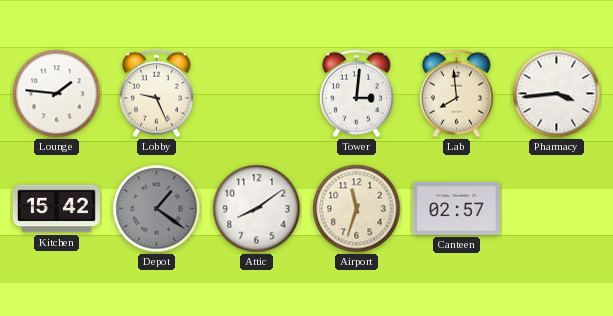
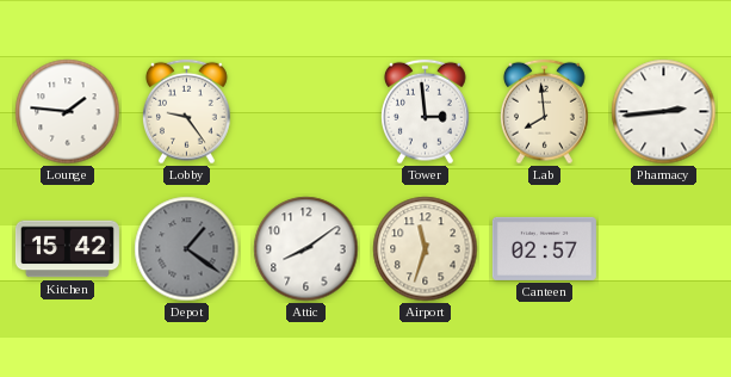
Lobby: 9:26 -> 9:24 (186, 112)
Tower: 3:01 -> 2:59 (425, 112)
Pharmacy: 3:44 -> 2:44 (664, 112)
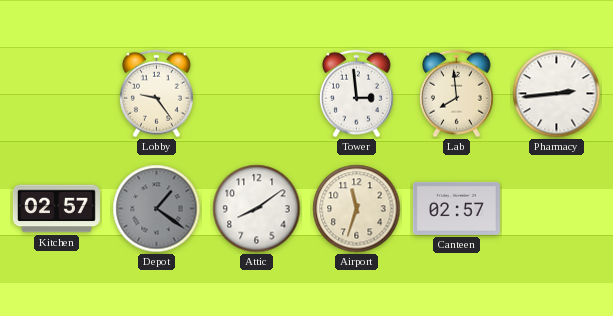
Lounge: 1:46 -> none (68, 112)
Kitchen: 15:42 -> 02:57 (56, 209)
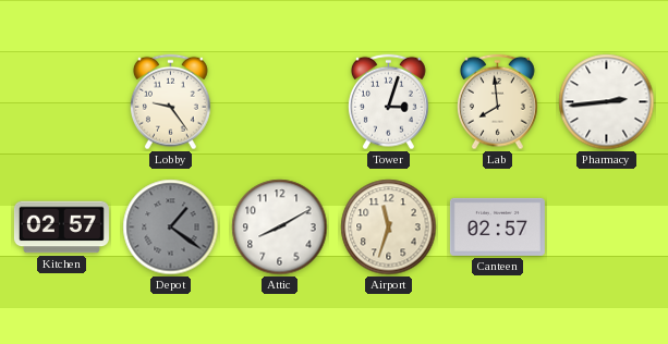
Tower: 2:59 -> 3:03 (388, 102)
Attic: 8:09 -> 8:10 (280, 228)
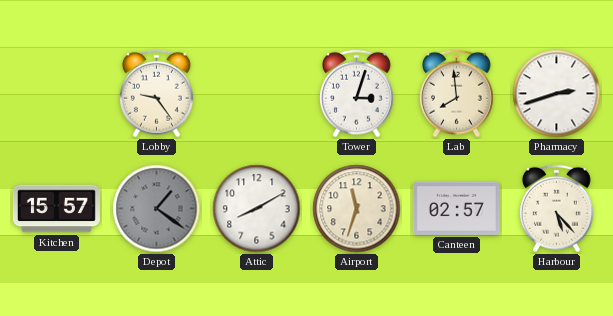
Pharmacy: 2:44 -> 2:42 (557, 94)
Kitchen: 02:57 -> 15:57 (56, 209)
Harbour: none -> 5:23 (556, 209)
